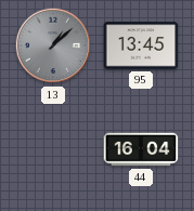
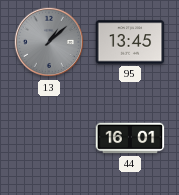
44: 16:04 -> 16:01 (130, 138)
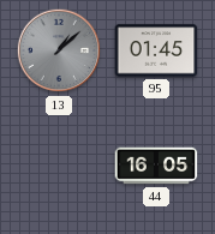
95: 13:45 -> 01:45 (156, 50)
44: 16:01 -> 16:05 (156, 166)
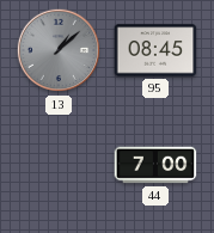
95: 01:45 -> 08:45 (155, 50)
44: 16:05 -> 7:00 (155, 165)
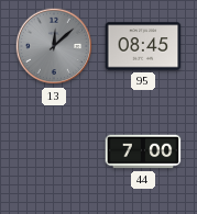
13: 1:08 -> 12:08 (54, 46)
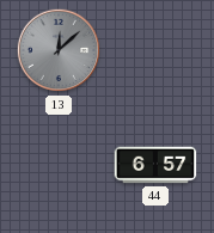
95: 08:45 -> none (143, 46)
44: 7:00 -> 6:57 (155, 165)
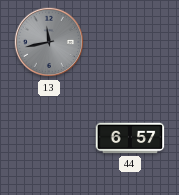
13: 12:08 -> 11:43 (49, 42)
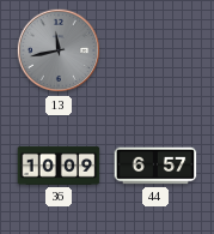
36: none -> 10:09 (59, 166)
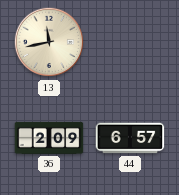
13 dial: grey -> cream (49, 42)
36: 10:09 -> 2:09 (49, 138)
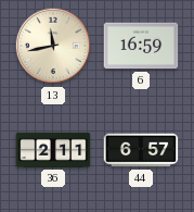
6: none -> 16:59 (141, 46)
36: 2:09 -> 2:11 (53, 150)
